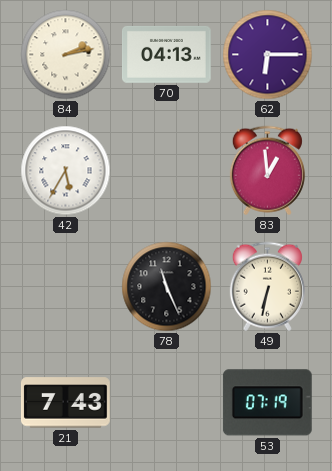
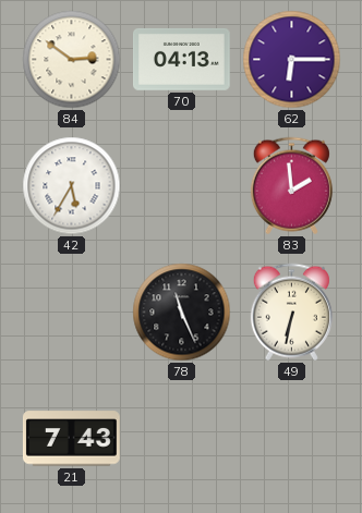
84: 2:13 -> 2:51 (72, 60)
83: 12:59 -> 1:59 (291, 186)
53: 07:19 -> none (267, 403)
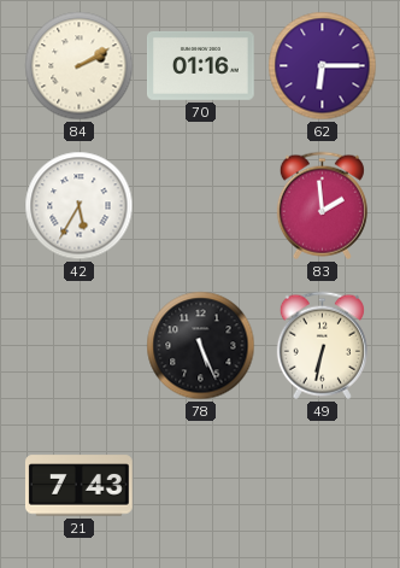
84: 2:51 -> 2:10 (80, 66)
70: 04:13 -> 01:16 (201, 65)
78: 11:26 -> 5:26 (201, 346)
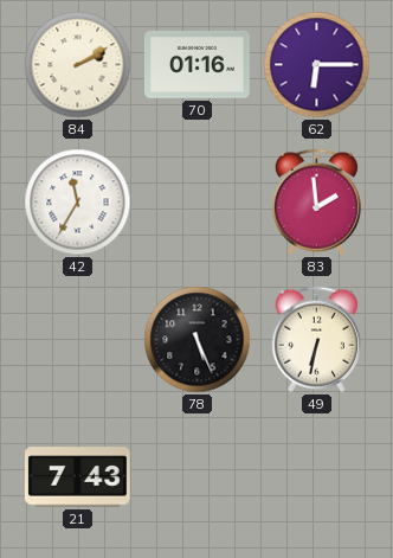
42: 5:35 -> 11:35 (78, 203)
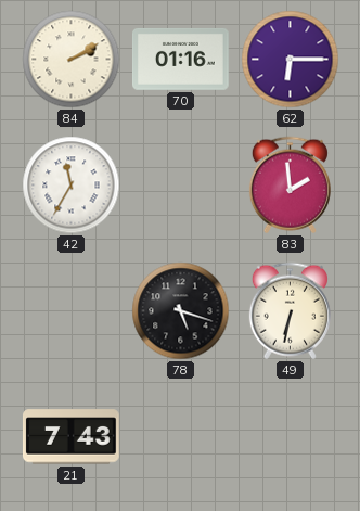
78: 5:26 -> 5:18 (181, 311)
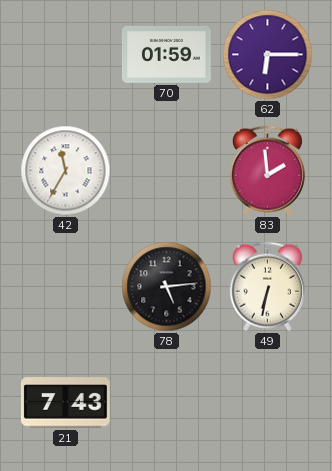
84: 2:10 -> none (72, 60)
70: 01:16 -> 01:59 (167, 54)
78: 5:18 -> 5:14 (167, 287)
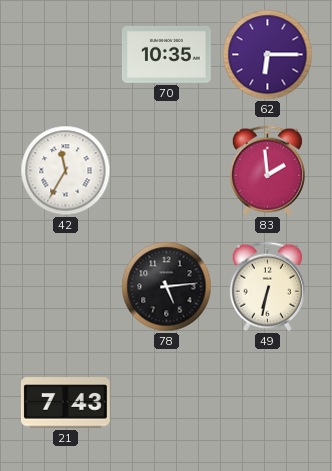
70: 01:59 -> 10:35 (167, 54)
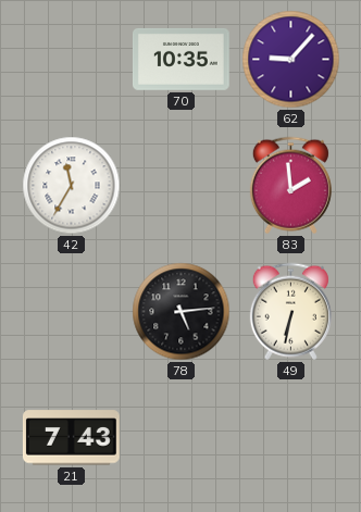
62: 6:15 -> 9:07 (291, 60)
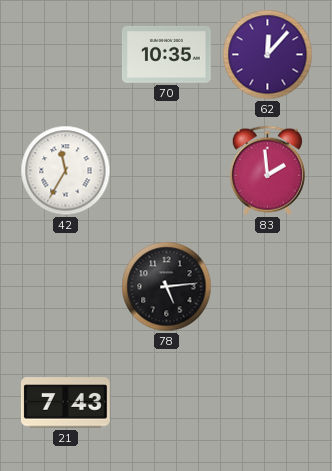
62: 9:07 -> 12:07 (268, 55)
49: 6:32 -> none (290, 312)
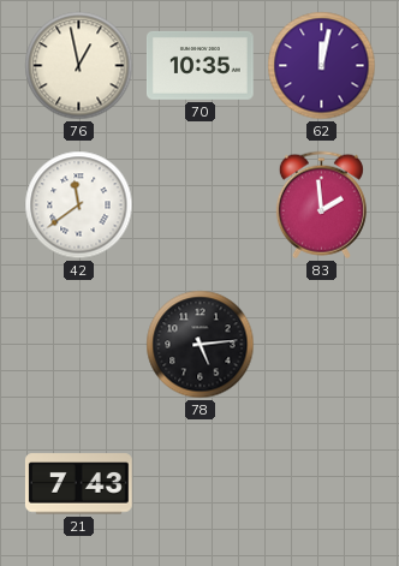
76: none -> 12:58 (79, 66)
62: 12:07 -> 12:02 (322, 66)
42: 11:35 -> 11:39 (79, 205)
